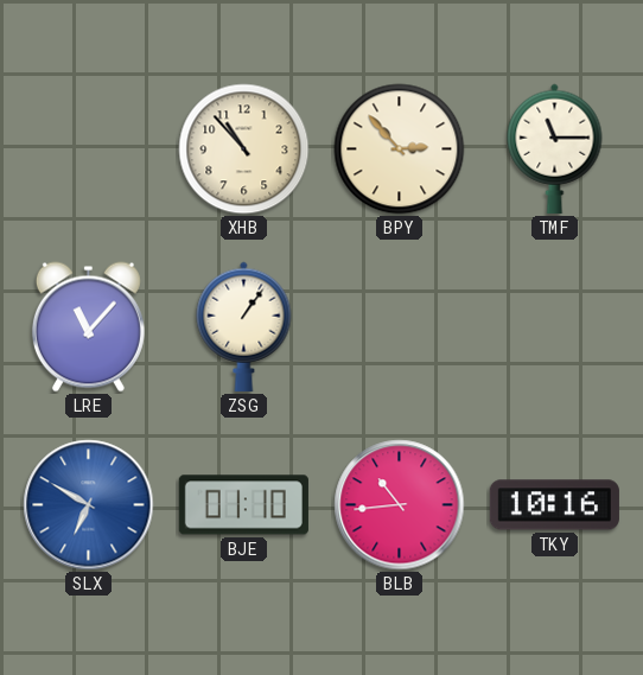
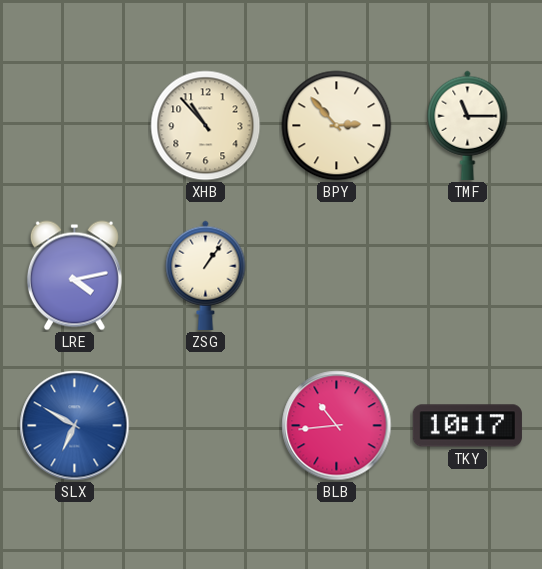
LRE: 11:07 -> 4:13 (74, 276)
BJE: 01:10 -> none (243, 505)
TKY: 10:16 -> 10:17 (467, 426)
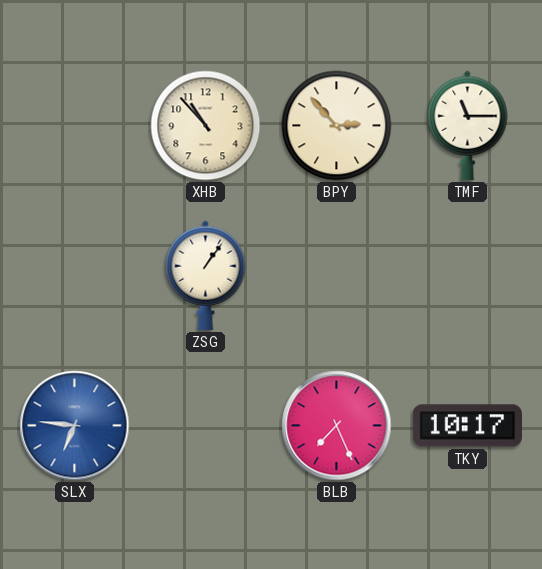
LRE: 4:13 -> none (74, 276)
SLX: 6:50 -> 6:46 (75, 426)
BLB: 10:44 -> 7:26 (337, 426)
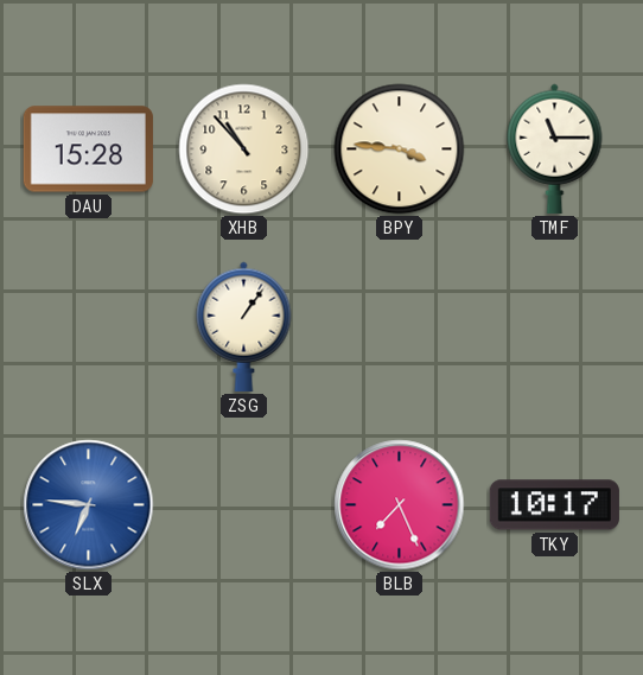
DAU: none -> 15:28 (88, 149)
BPY: 2:53 -> 3:46 (400, 149)
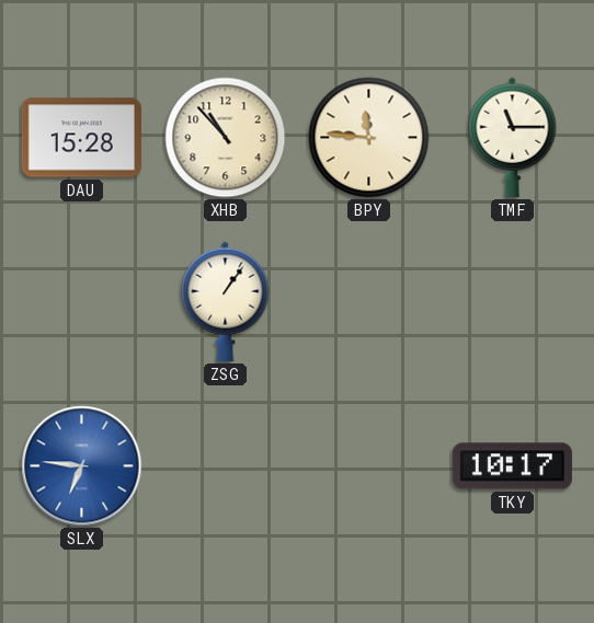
BPY: 3:46 -> 11:46 (369, 138)
BLB: 7:26 -> none (400, 505)
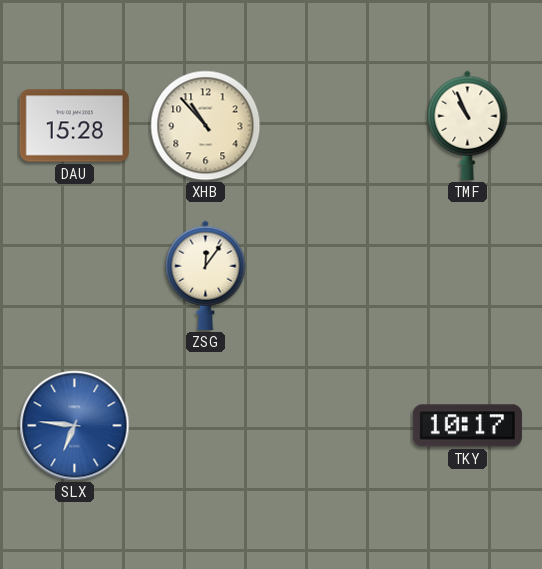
BPY: 11:46 -> none (369, 138)
TMF: 11:15 -> 10:56 (468, 125)
ZSG: 1:06 -> 12:06 (206, 275)
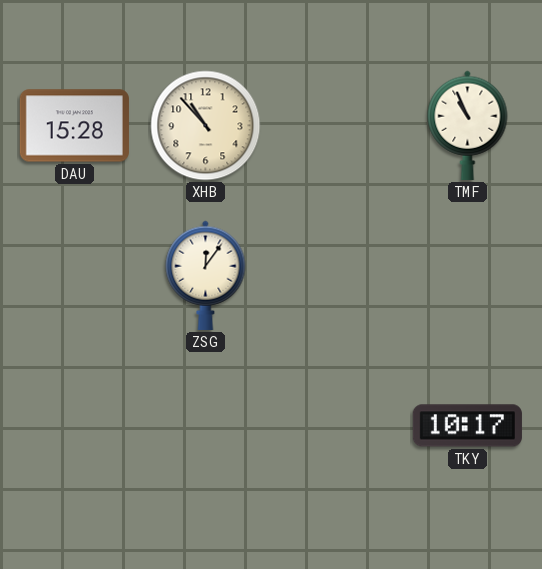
SLX: 6:46 -> none (75, 426)
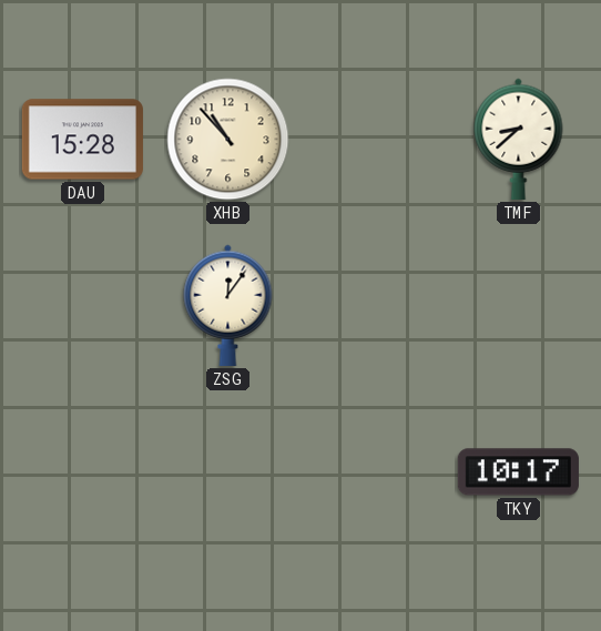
TMF: 10:56 -> 8:38 (519, 139)
